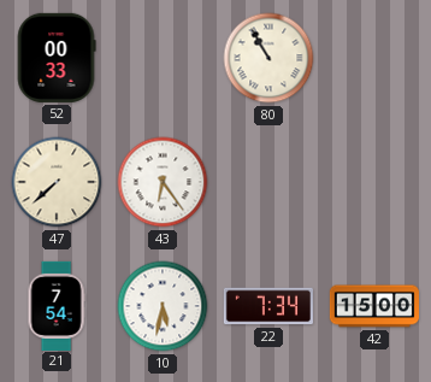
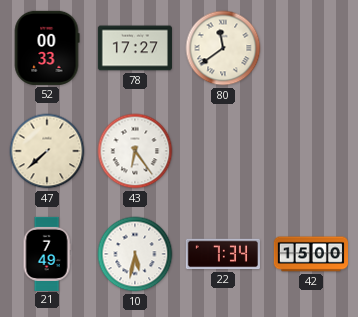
78: none -> 17:27 (135, 48)
80: 10:55 -> 11:39 (223, 48)
21: 7:54 -> 7:49 (47, 253)
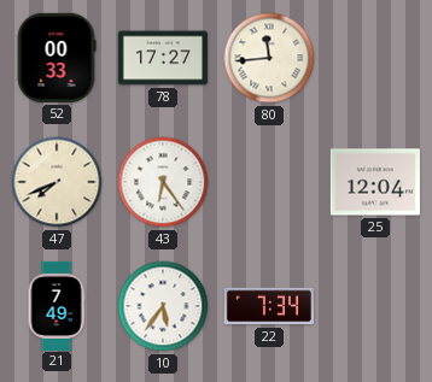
80: 11:39 -> 11:44 (269, 58)
47: 7:38 -> 7:41 (57, 182)
25: none -> 12:04 (375, 182)
10: 5:32 -> 5:36 (163, 306)
42: 15:00 -> none (311, 254)
